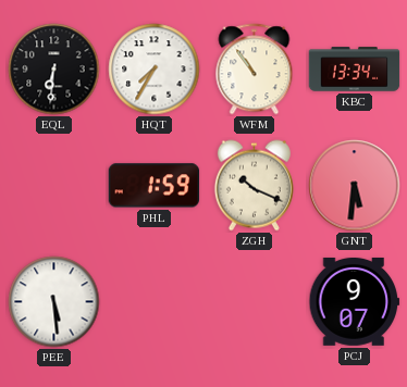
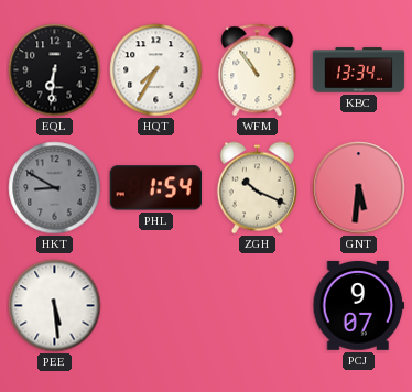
HKT: none -> 8:50 (55, 188)
PHL: 1:59 -> 1:54 (156, 188)
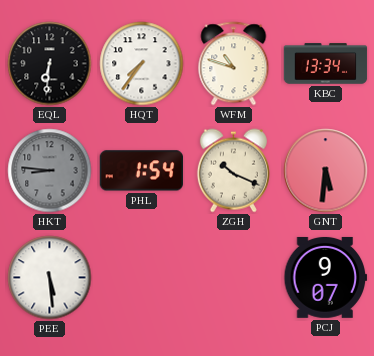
HQT: 7:35 -> 7:36 (142, 64)
WFM: 10:54 -> 10:48 (234, 64)
HKT: 8:50 -> 8:46 (50, 171)
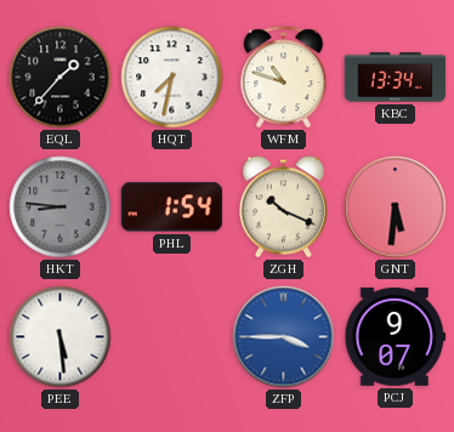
EQL: 6:31 -> 1:37 (61, 78)
HQT: 7:36 -> 7:32 (172, 78)
ZFP: none -> 3:45 (284, 337)
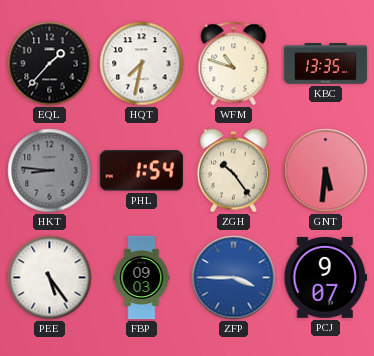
KBC: 13:34 -> 13:35 (326, 64)
ZGH: 10:19 -> 10:24 (233, 171)
PEE: 5:29 -> 5:24 (50, 278)
FBP: none -> 09:03 (142, 278)
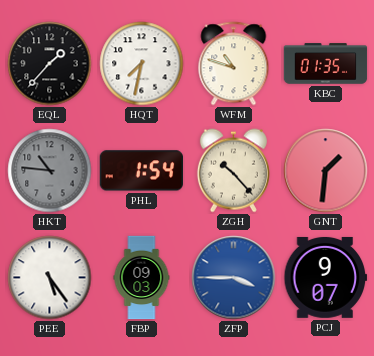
KBC: 13:35 -> 01:35 (326, 64)
HKT: 8:46 -> 10:46 (50, 171)
ZGH: 10:24 -> 10:23 (233, 171)
GNT: 5:31 -> 1:31 (326, 171)
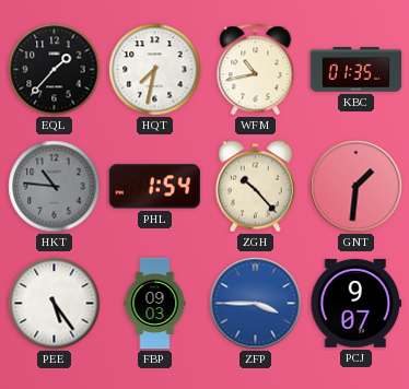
WFM: 10:48 -> 10:43 (256, 70)
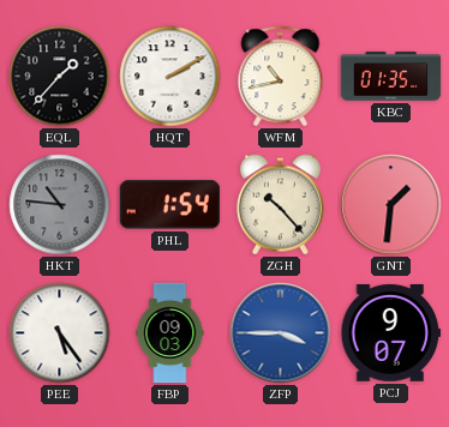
HQT: 7:32 -> 2:10 (170, 77)
